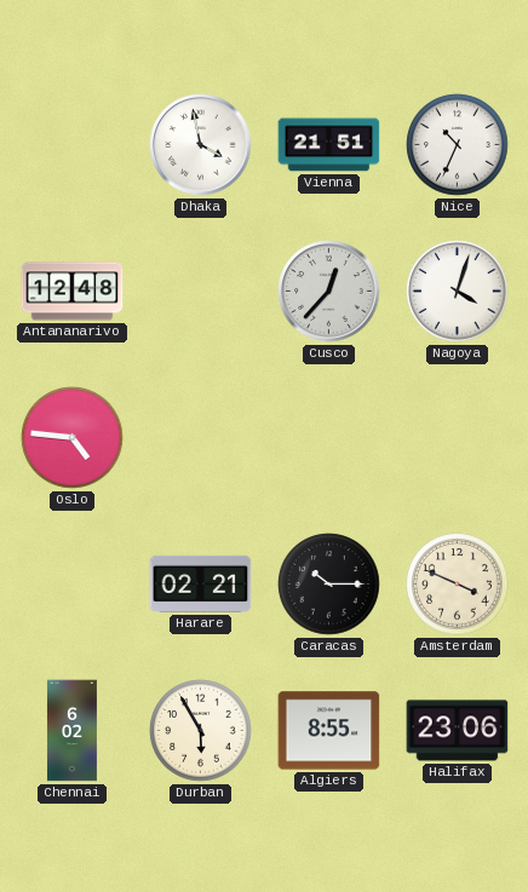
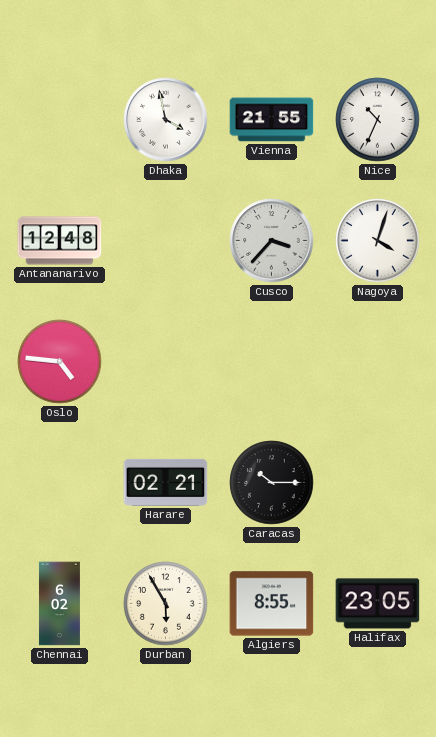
Vienna: 21:51 -> 21:55 (272, 120)
Cusco: 12:37 -> 3:37 (272, 241)
Amsterdam: 3:49 -> none (458, 585)
Halifax: 23:06 -> 23:05 (378, 604)
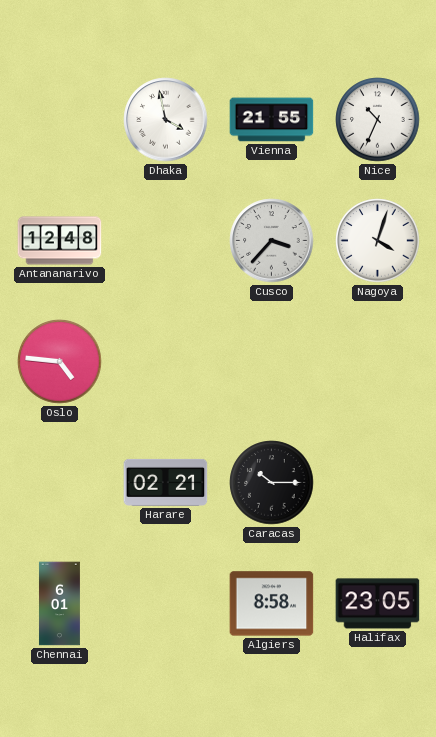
Chennai: 6:02 -> 6:01 (59, 604)
Durban: 5:55 -> none (166, 604)
Algiers: 8:55 -> 8:58 (272, 604)
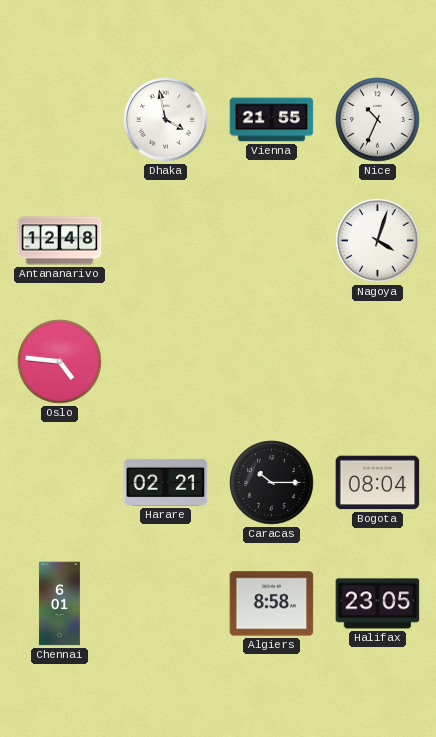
Cusco: 3:37 -> none (272, 241)
Bogota: none -> 08:04 (378, 483)
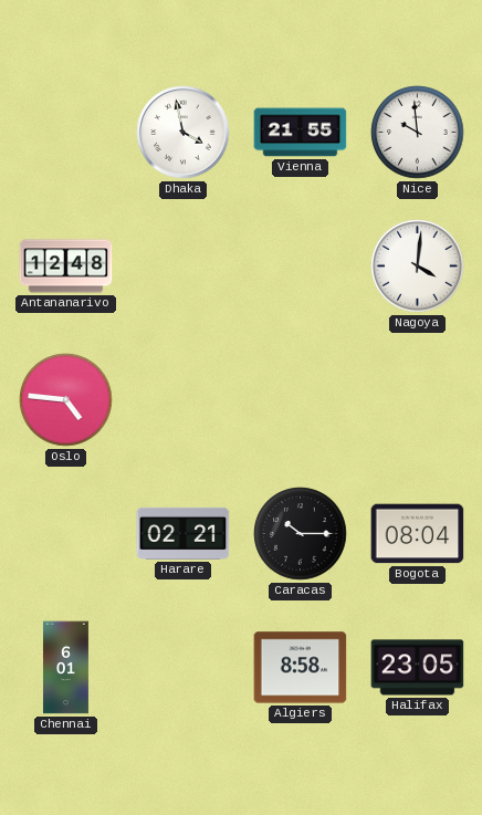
Nice: 10:34 -> 9:59 (418, 133)
Nagoya: 4:03 -> 4:01 (418, 267)
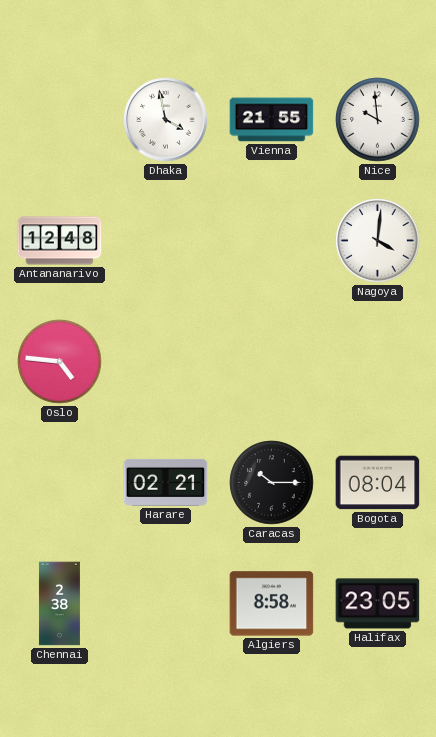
Chennai: 6:01 -> 2:38 (59, 604)
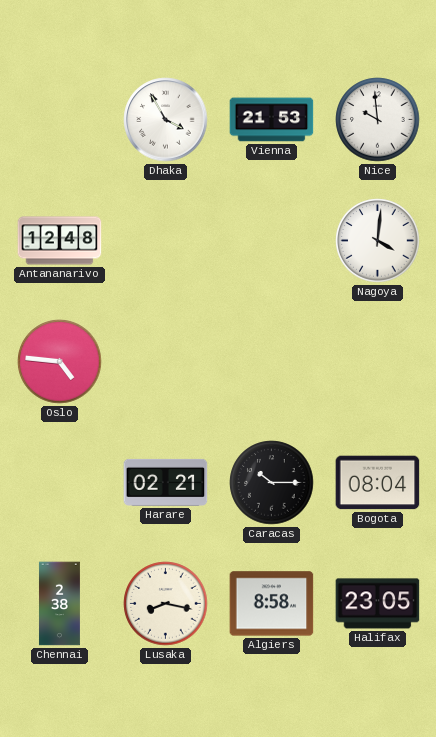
Dhaka: 3:58 -> 3:55 (166, 120)
Vienna: 21:55 -> 21:53 (272, 120)
Lusaka: none -> 8:17 (166, 604)
